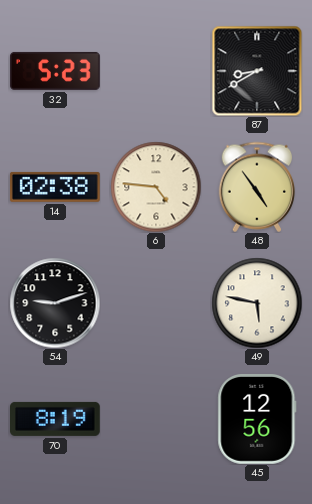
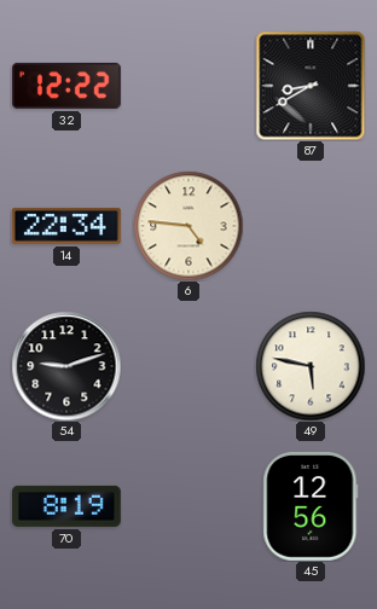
32: 5:23 -> 12:22 (68, 86)
14: 02:38 -> 22:34 (66, 226)
48: 4:54 -> none (257, 187)
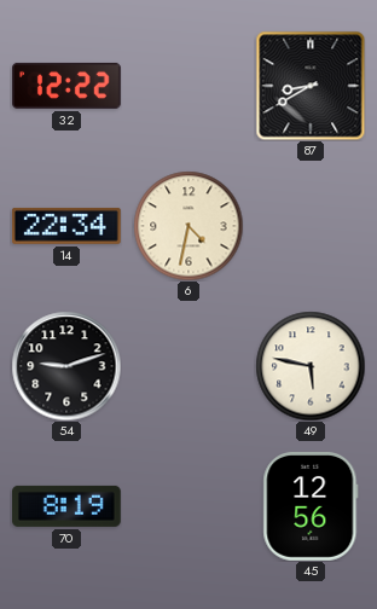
6: 4:46 -> 4:32 (188, 226)
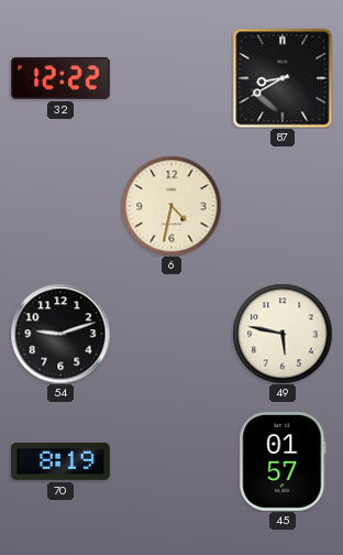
14: 22:34 -> none (66, 226)
45: 12:56 -> 01:57 (283, 463)
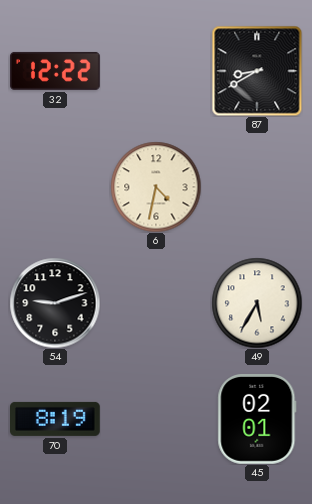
49: 5:47 -> 5:35 (257, 303)
45: 01:57 -> 02:01 (257, 420)
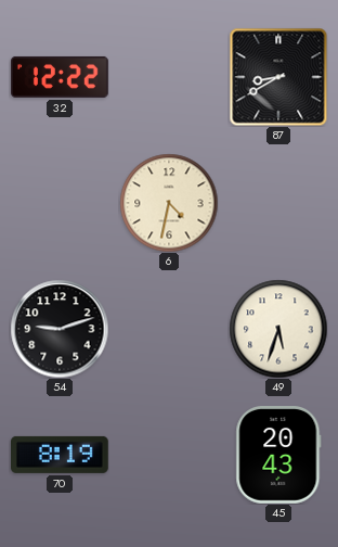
49: 5:35 -> 5:33 (278, 329)
45: 02:01 -> 20:43 (278, 456)
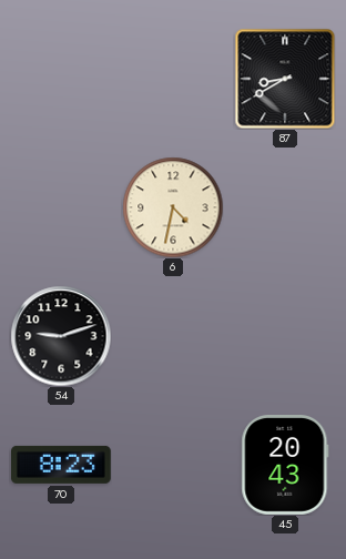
32: 12:22 -> none (61, 77)
49: 5:33 -> none (278, 329)
70: 8:19 -> 8:23 (62, 465)
